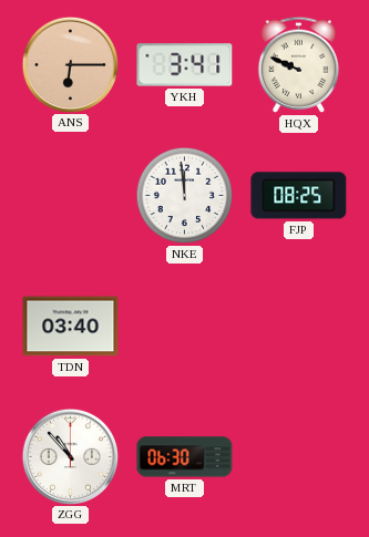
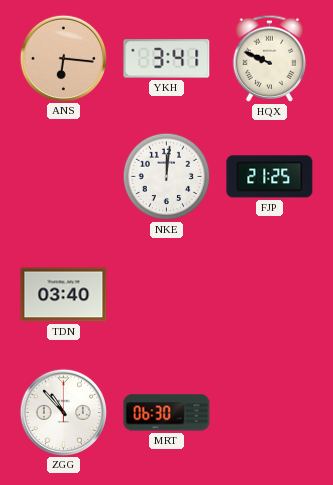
ANS: 6:15 -> 6:16 (63, 58)
NKE: 11:59 -> 12:01 (167, 177)
FJP: 08:25 -> 21:25 (270, 177)
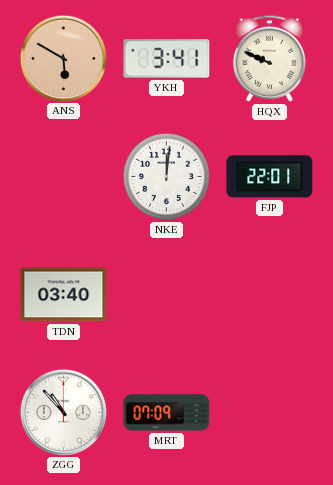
ANS: 6:16 -> 5:50 (63, 58)
FJP: 21:25 -> 22:01 (270, 177)
MRT: 06:30 -> 07:09 (167, 413)
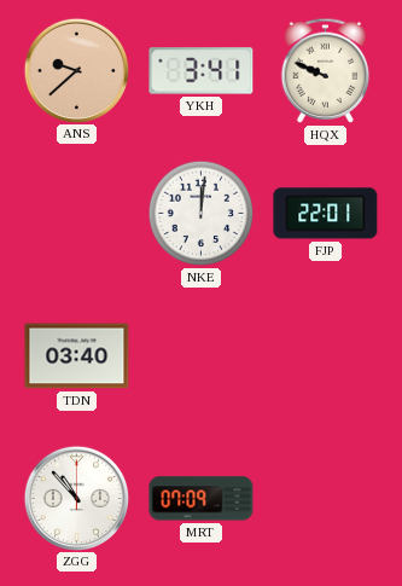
ANS: 5:50 -> 9:38 (76, 70)
